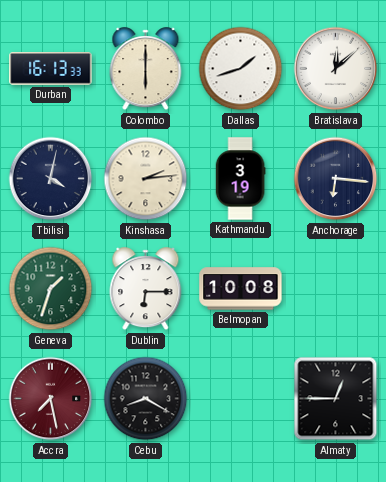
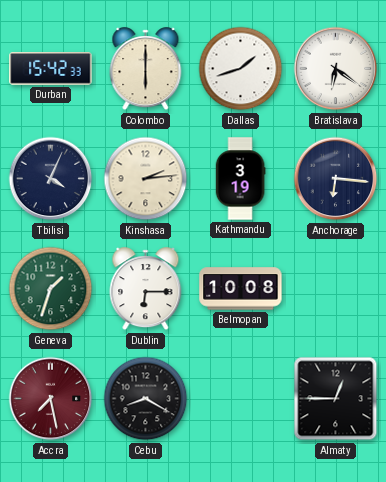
Durban: 16:13 -> 15:42 (51, 69)
Bratislava: 12:08 -> 6:21 (336, 69)
Tbilisi: 4:02 -> 4:04 (51, 179)
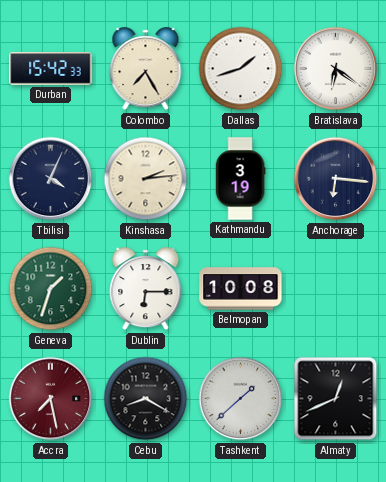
Colombo: 6:00 -> 7:25 (146, 69)
Tashkent: none -> 1:38 (241, 399)
Almaty: 12:45 -> 12:41 (336, 399)
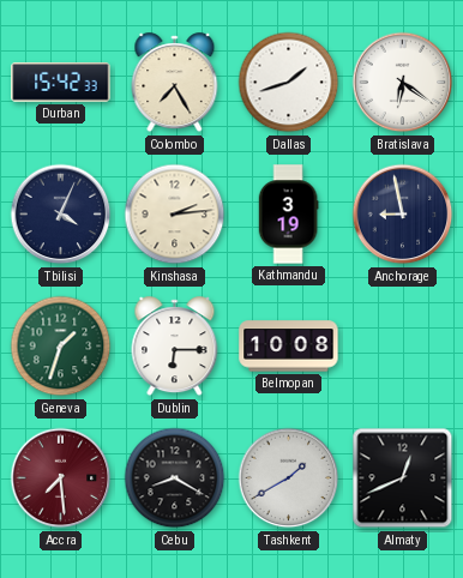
Anchorage: 6:16 -> 8:58 (403, 215)
Accra: 7:28 -> 7:29 (61, 478)
Tashkent: 1:38 -> 1:40 (289, 478)
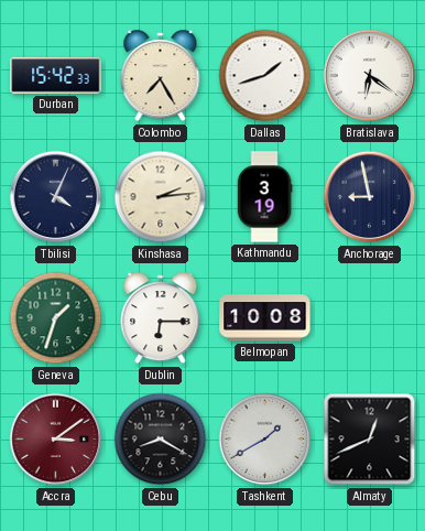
Accra: 7:29 -> 3:09 (56, 440)
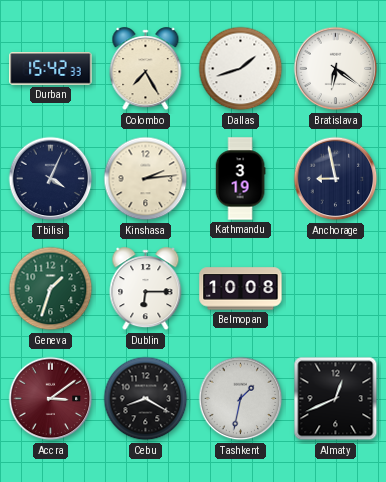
Tashkent: 1:40 -> 1:32 (241, 399)
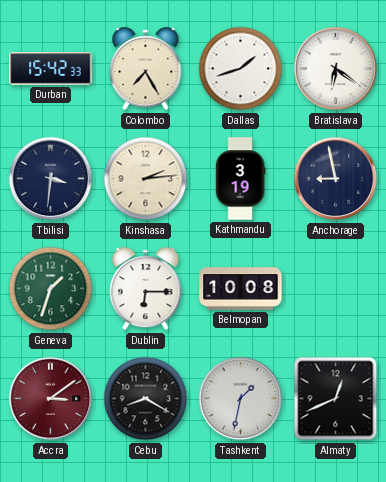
Tbilisi: 4:04 -> 3:31 (51, 179)
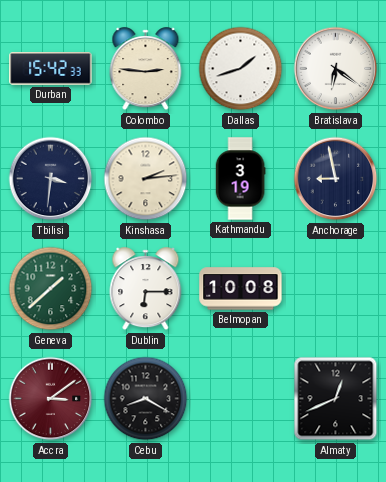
Colombo: 7:25 -> 2:46 (146, 69)
Geneva: 1:33 -> 1:38 (51, 289)
Tashkent: 1:32 -> none (241, 399)
